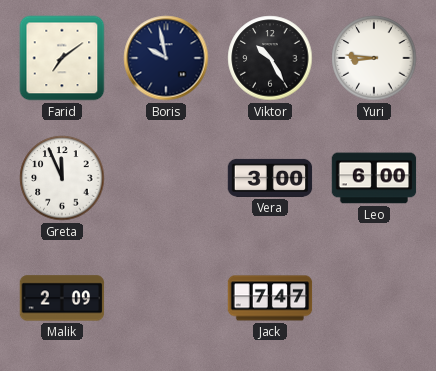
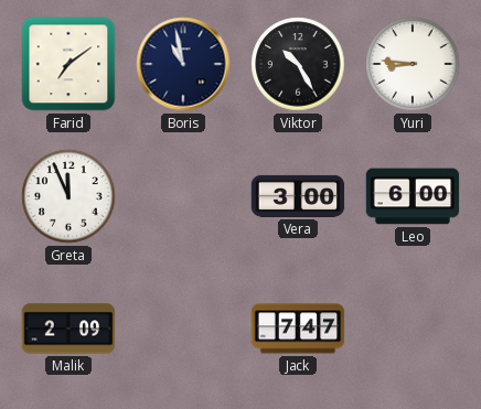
Boris: 9:58 -> 10:58 (183, 64)
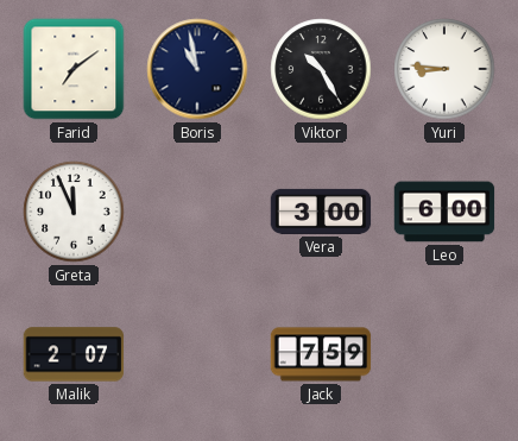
Malik: 2:09 -> 2:07 (74, 354)
Jack: 7:47 -> 7:59 (321, 354)
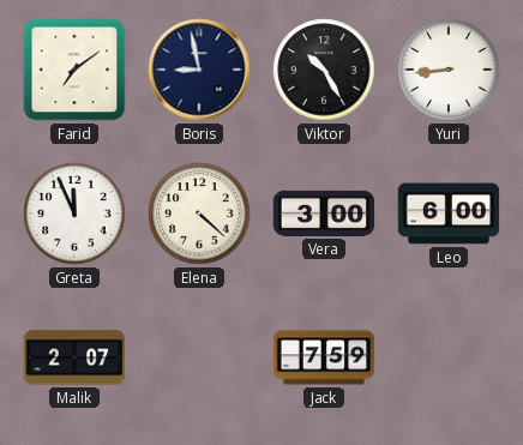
Boris: 10:58 -> 8:58 (199, 70)
Yuri: 8:46 -> 8:44 (449, 70)
Elena: none -> 4:22 (199, 214)
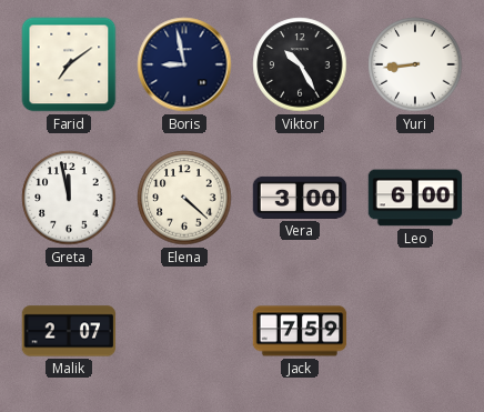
Greta: 11:56 -> 11:58 (69, 198)
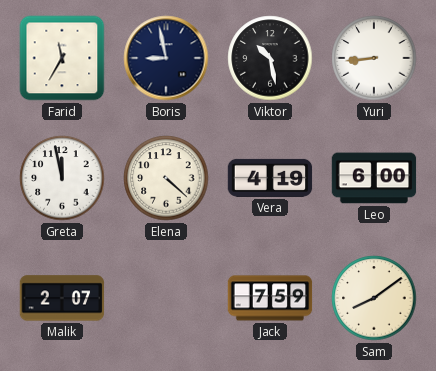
Farid: 7:09 -> 11:35 (62, 58)
Viktor: 10:25 -> 10:28 (270, 58)
Vera: 3:00 -> 4:19 (270, 178)
Sam: none -> 8:09 (374, 298)
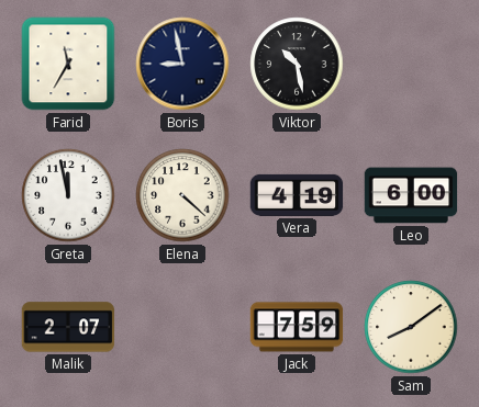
Yuri: 8:44 -> none (374, 58)
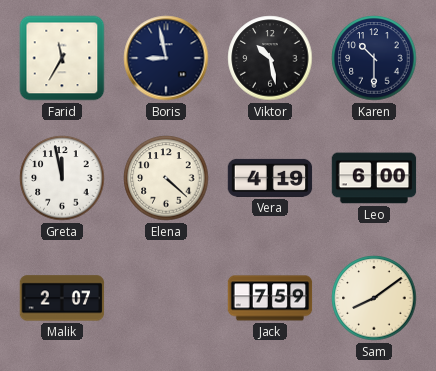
Karen: none -> 10:30 (374, 58)
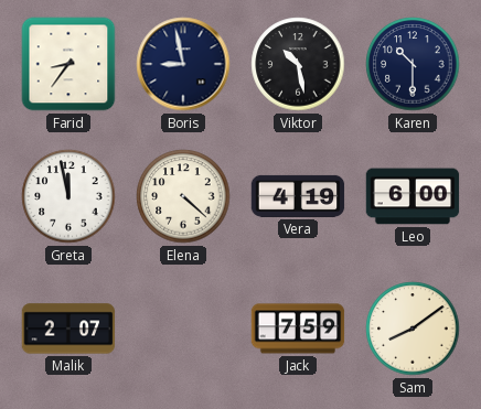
Farid: 11:35 -> 8:36 (68, 64)
